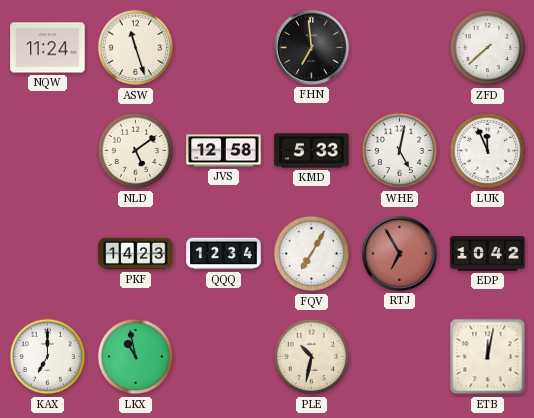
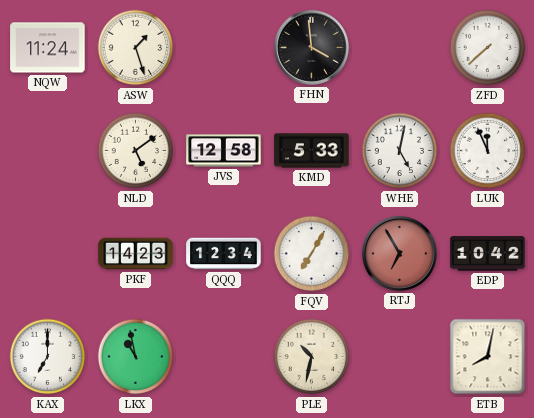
ASW: 11:27 -> 1:27 (136, 48)
FHN: 6:59 -> 3:59 (311, 47)
ETB: 12:02 -> 8:02 (488, 357)
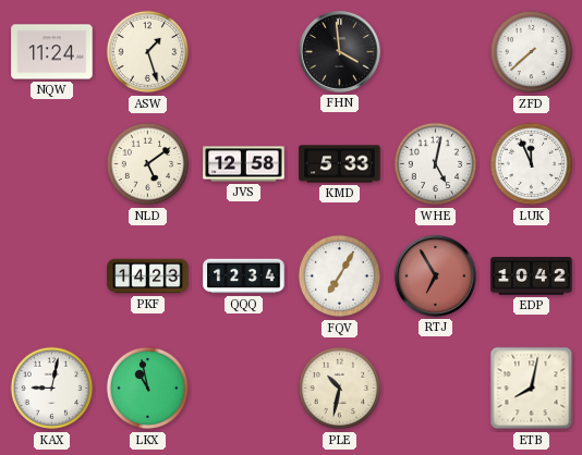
KAX: 7:00 -> 9:02 (52, 389)
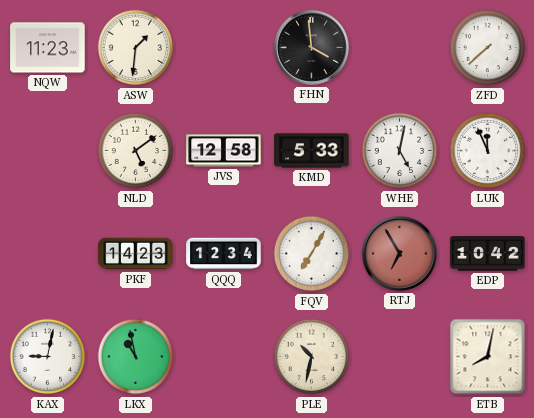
NQW: 11:24 -> 11:23 (48, 48)
ASW: 1:27 -> 1:31 (136, 48)
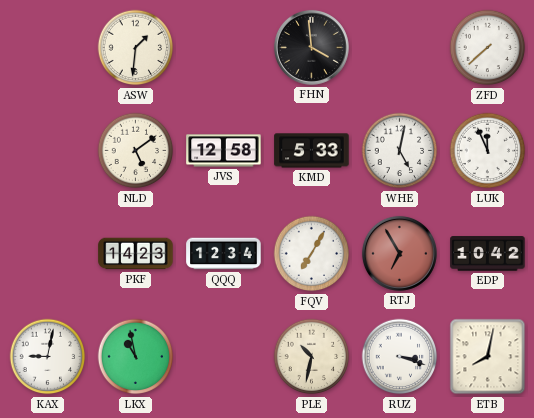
NQW: 11:23 -> none (48, 48)
RUZ: none -> 3:18 (400, 357)
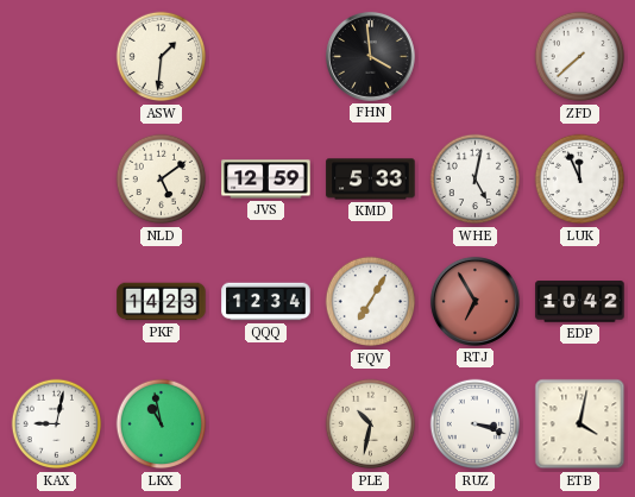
JVS: 12:58 -> 12:59 (266, 180)
ETB: 8:02 -> 4:02 (580, 424)
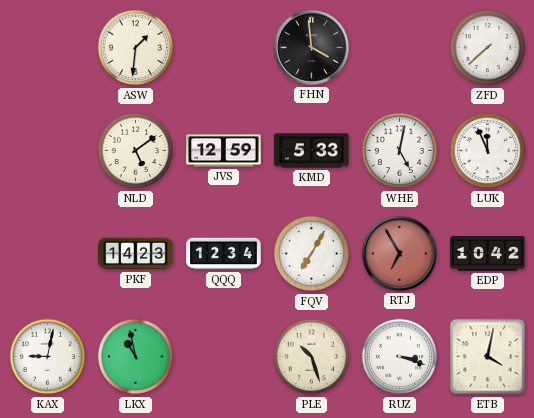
PLE: 10:32 -> 10:27 (312, 357)
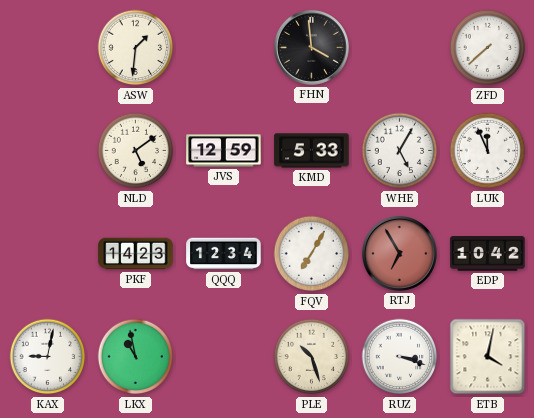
WHE: 5:02 -> 5:05 (400, 151)
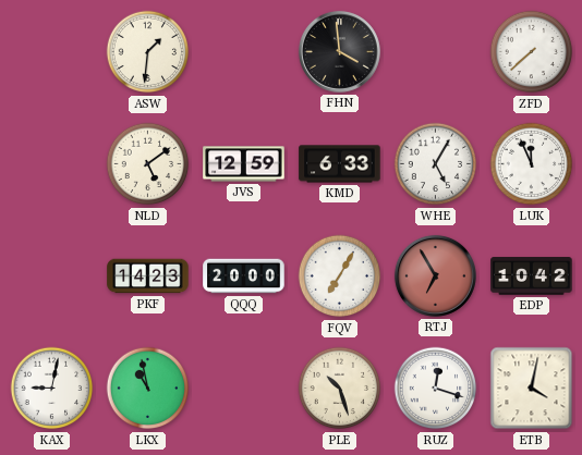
KMD: 5:33 -> 6:33 (340, 164)
QQQ: 12:34 -> 20:00 (244, 276)
RUZ: 3:18 -> 12:18 (436, 389)
